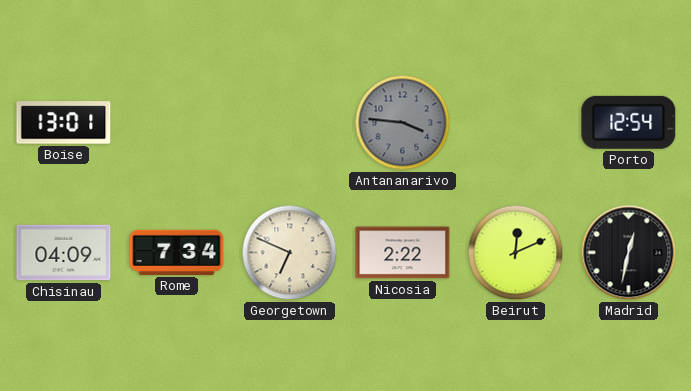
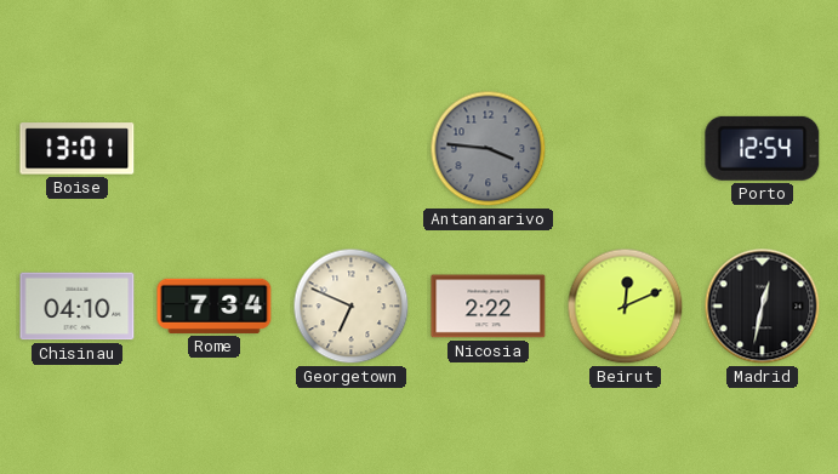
Chisinau: 04:09 -> 04:10 (78, 307)
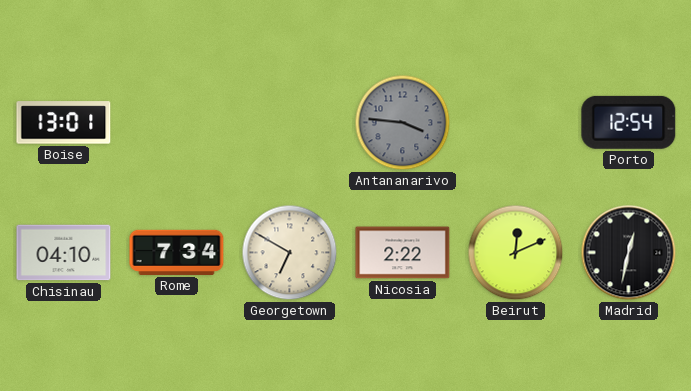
Georgetown: 6:49 -> 6:50 (290, 253)
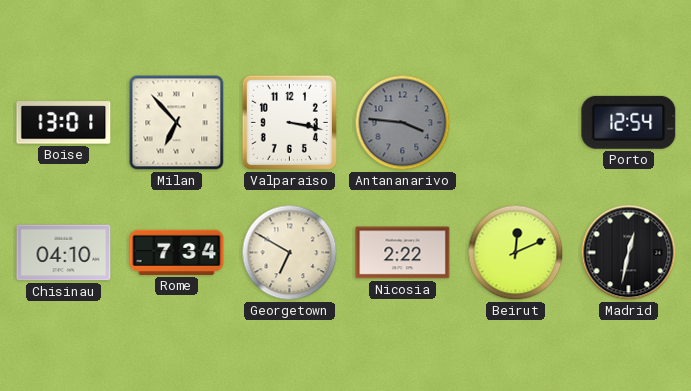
Milan: none -> 6:53 (177, 123)
Valparaiso: none -> 3:17 (289, 122)
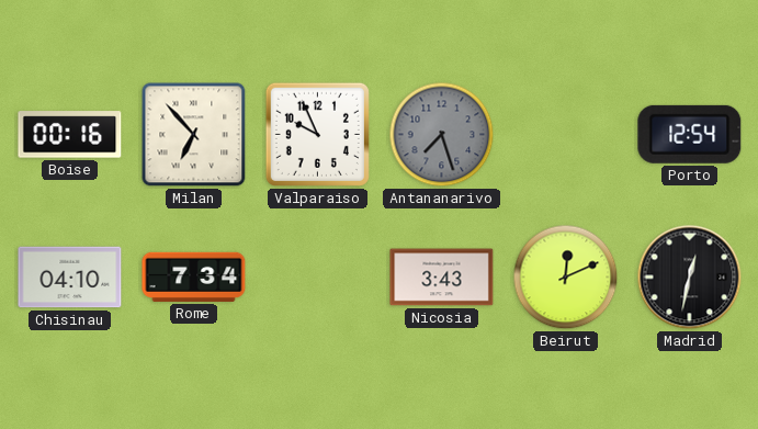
Boise: 13:01 -> 00:16 (70, 135)
Valparaiso: 3:17 -> 9:56 (317, 134)
Antananarivo: 3:46 -> 7:27 (442, 135)
Georgetown: 6:50 -> none (290, 253)
Nicosia: 2:22 -> 3:43 (442, 278)
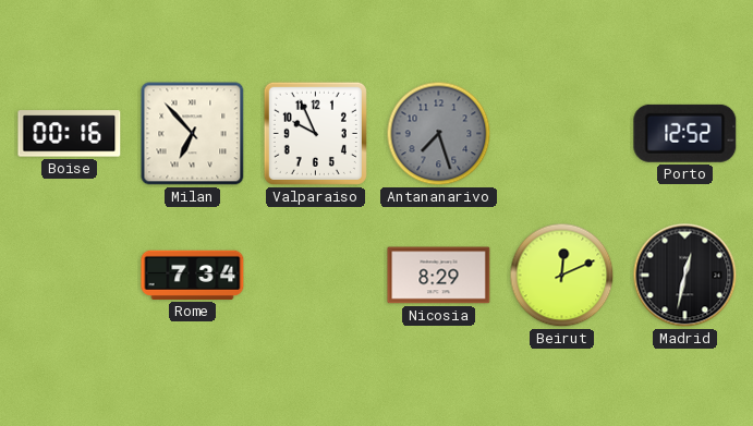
Porto: 12:54 -> 12:52 (685, 133)
Chisinau: 04:10 -> none (70, 278)
Nicosia: 3:43 -> 8:29 (439, 276)
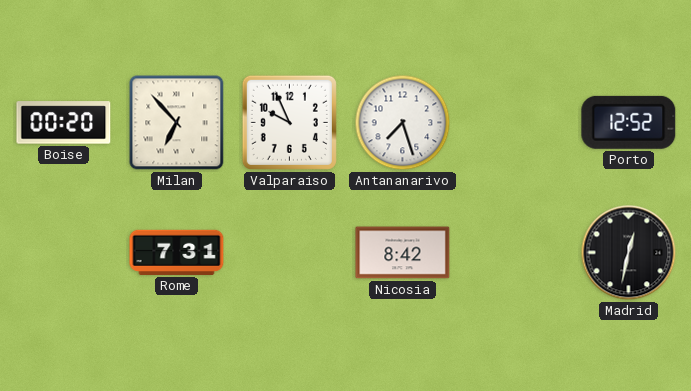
Boise: 00:16 -> 00:20 (64, 123)
Antananarivo dial: grey -> white (403, 123)
Rome: 7:34 -> 7:31 (177, 252)
Nicosia: 8:29 -> 8:42 (403, 253)
Beirut: 12:11 -> none (562, 276)
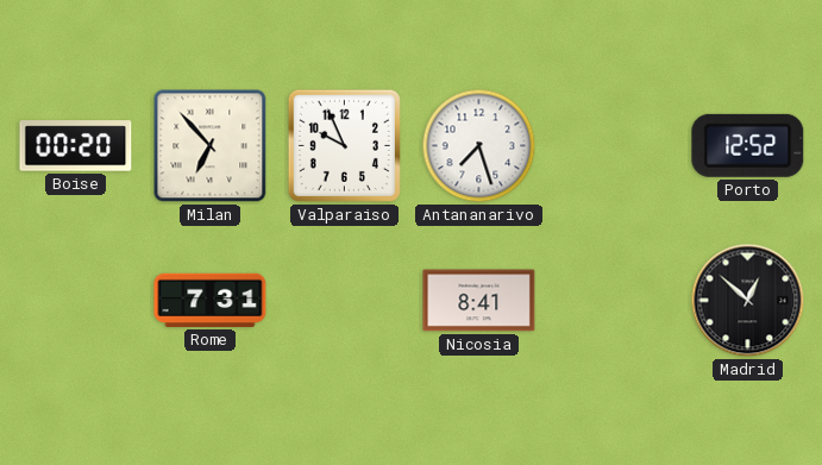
Nicosia: 8:42 -> 8:41 (479, 301)
Madrid: 12:32 -> 12:52 (748, 301)
